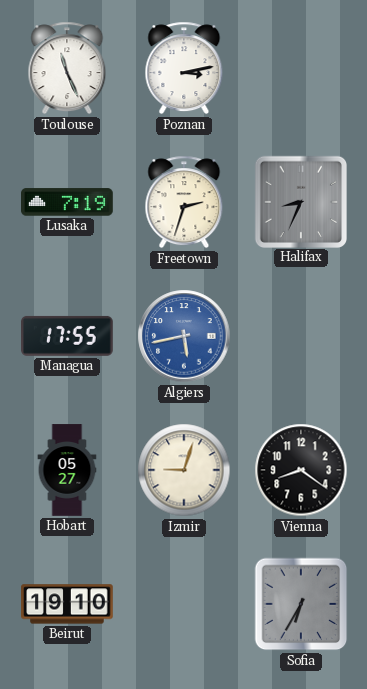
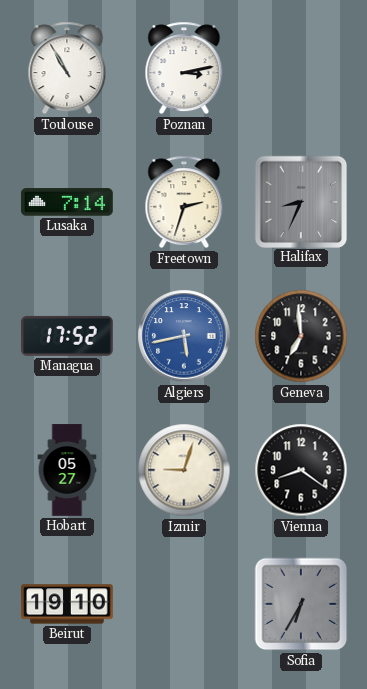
Toulouse: 11:26 -> 10:55 (67, 68)
Lusaka: 7:19 -> 7:14 (67, 202)
Managua: 17:55 -> 17:52 (68, 336)
Geneva: none -> 6:59 (301, 336)
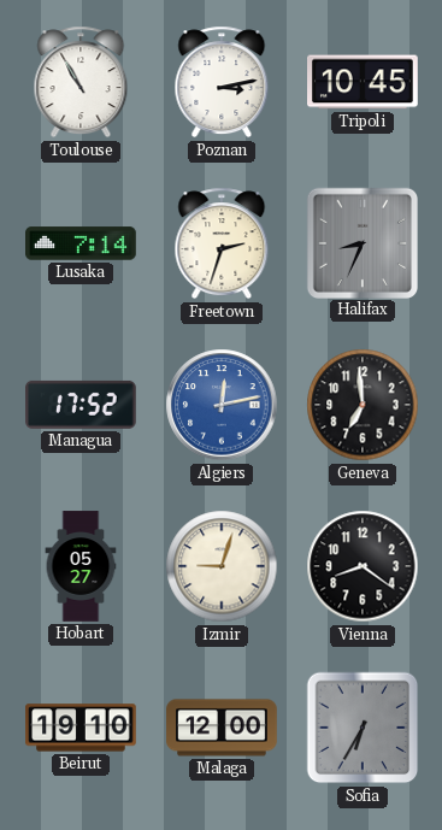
Tripoli: none -> 10:45 (364, 82)
Algiers: 5:43 -> 12:13 (222, 405)
Malaga: none -> 12:00 (222, 728)
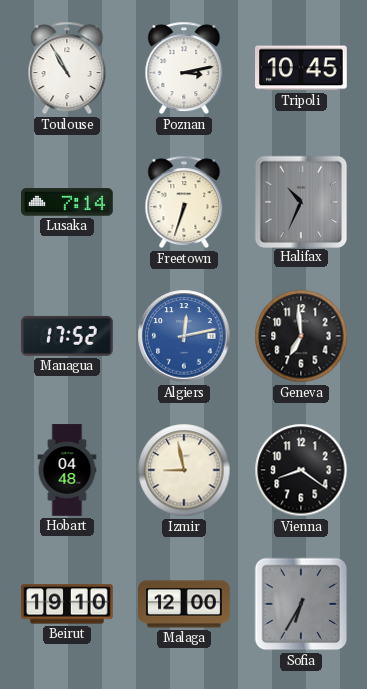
Freetown: 2:33 -> 6:33 (184, 202)
Halifax: 8:34 -> 10:34 (300, 201)
Hobart: 05:27 -> 04:48 (67, 470)
Izmir: 9:03 -> 8:58 (184, 470)
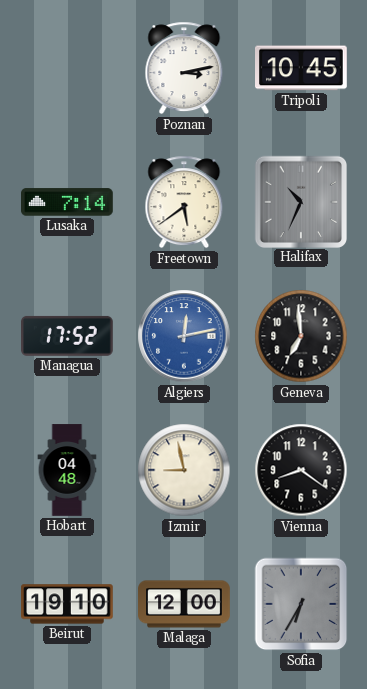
Toulouse: 10:55 -> none (67, 68)
Freetown: 6:33 -> 5:39 (184, 202)
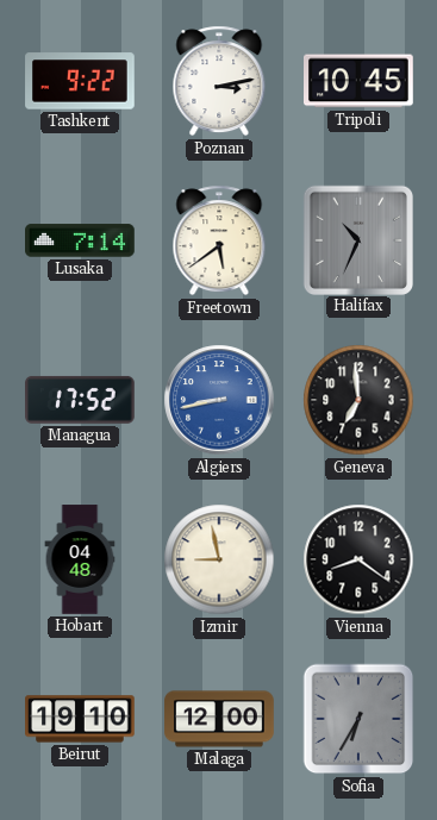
Tashkent: none -> 9:22 (80, 81)
Algiers: 12:13 -> 8:43 (219, 400)
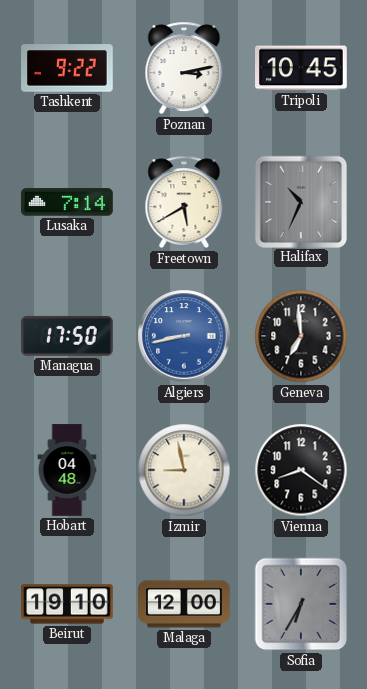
Freetown: 5:39 -> 5:40 (184, 202)
Managua: 17:52 -> 17:50 (68, 336)
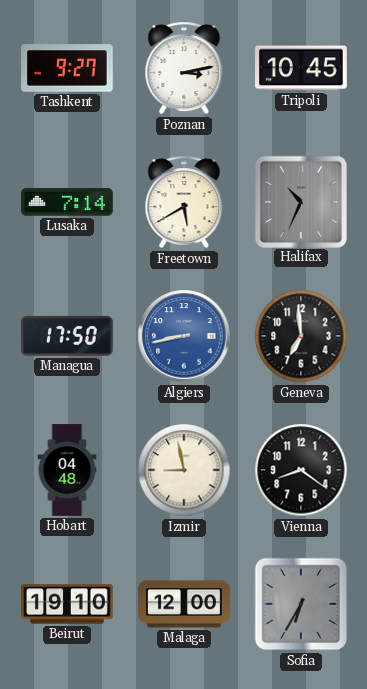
Tashkent: 9:22 -> 9:27 (67, 68)
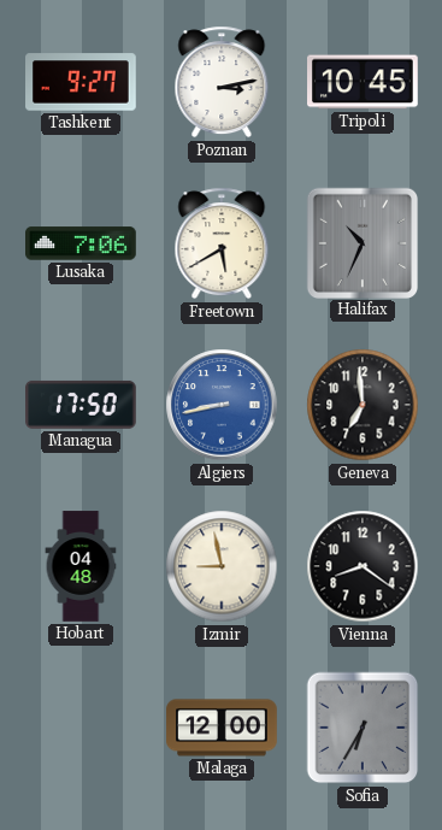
Lusaka: 7:14 -> 7:06 (81, 243)
Beirut: 19:10 -> none (67, 604)
